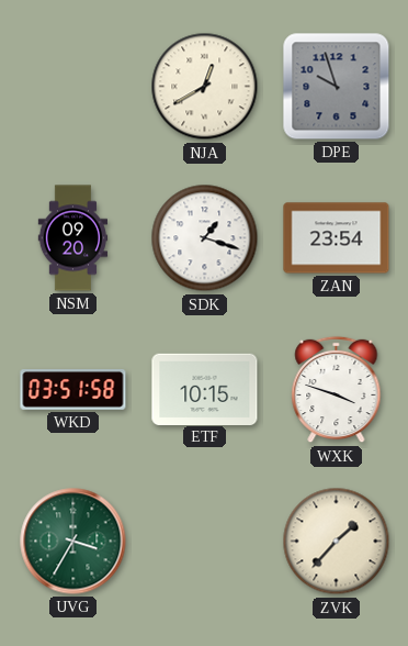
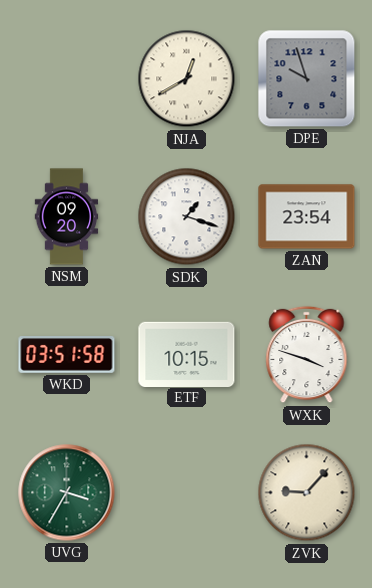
ZVK: 1:37 -> 9:07 (307, 493)
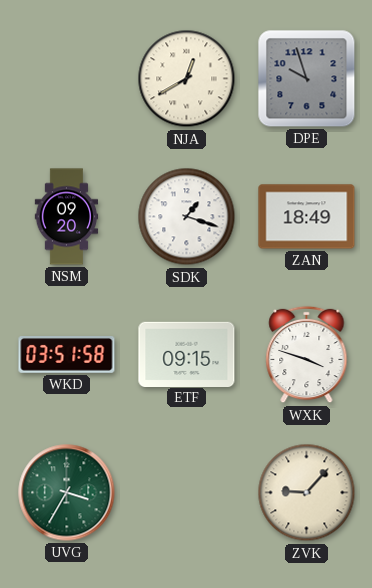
ZAN: 23:54 -> 18:49 (307, 217)
ETF: 10:15 -> 09:15 (187, 354)
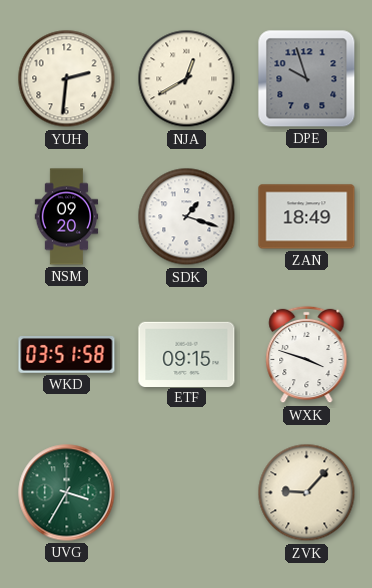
YUH: none -> 2:31 (67, 79)
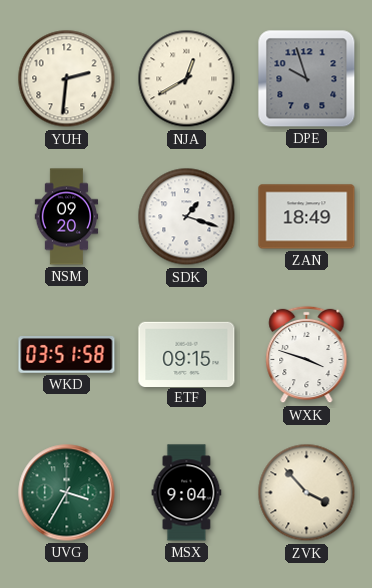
MSX: none -> 9:04 (187, 493)
ZVK: 9:07 -> 3:53 (307, 493)
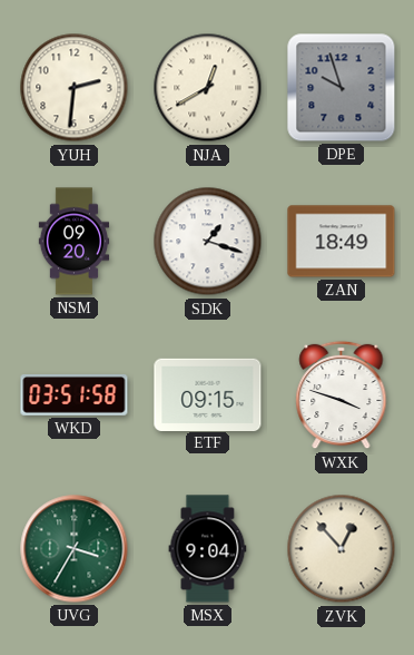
ZVK: 3:53 -> 12:53 (342, 549)
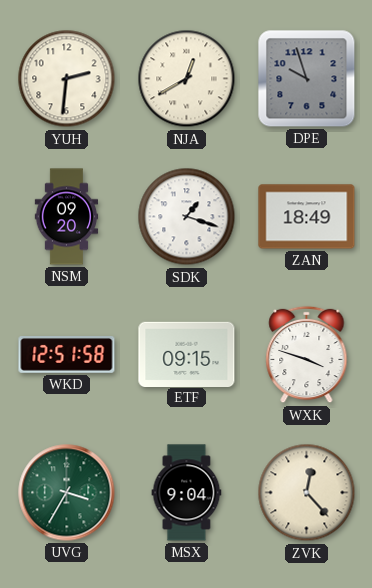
WKD: 03:51 -> 12:51 (67, 355)
ZVK: 12:53 -> 12:23 (307, 493)
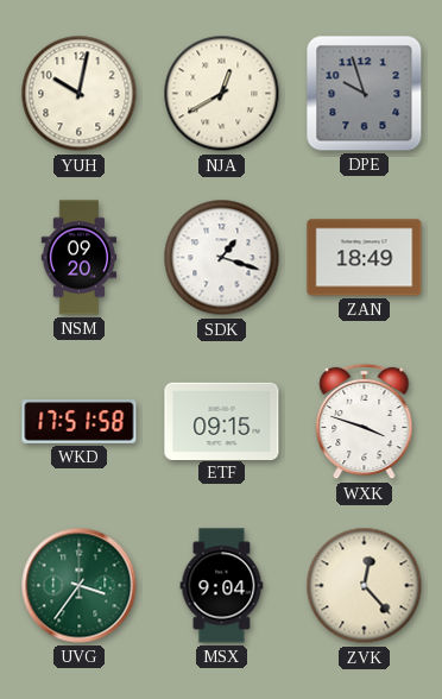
YUH: 2:31 -> 10:02 (80, 94)
WKD: 12:51 -> 17:51 (80, 422)
UVG: 3:35 -> 3:36 (80, 586)
